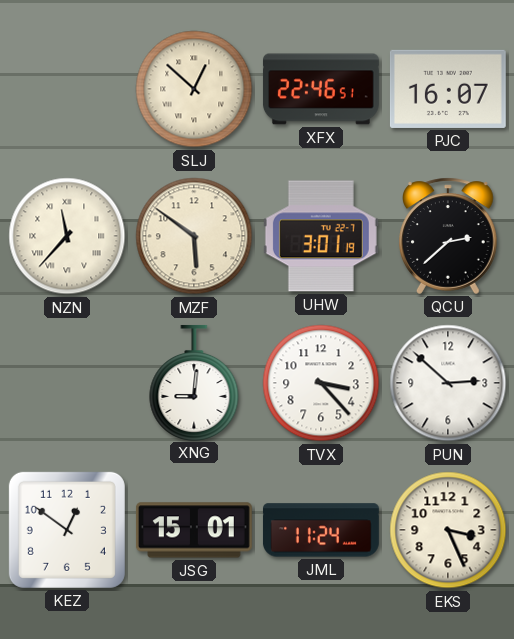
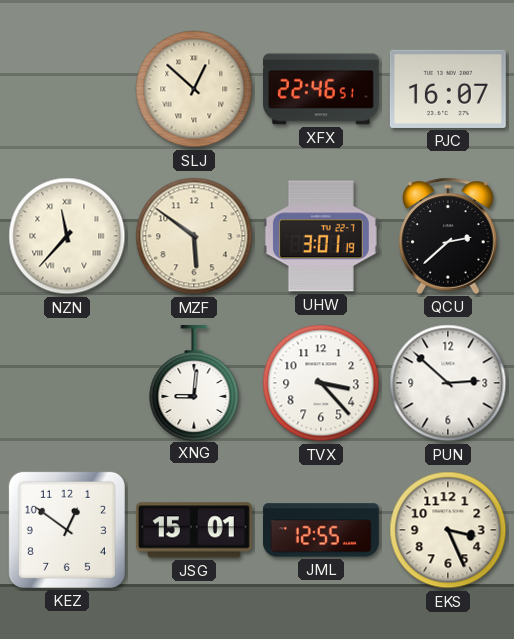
JML: 11:24 -> 12:55 (321, 530)
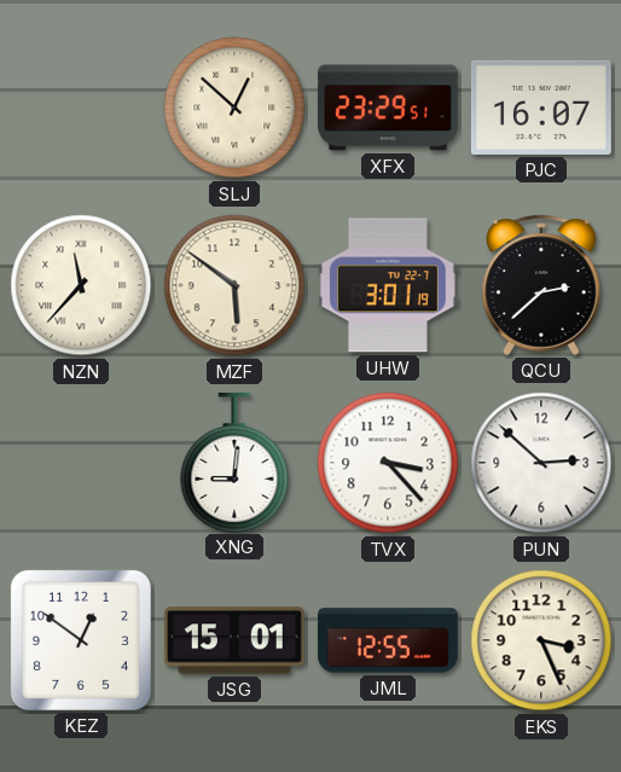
XFX: 22:46 -> 23:29 (388, 108)
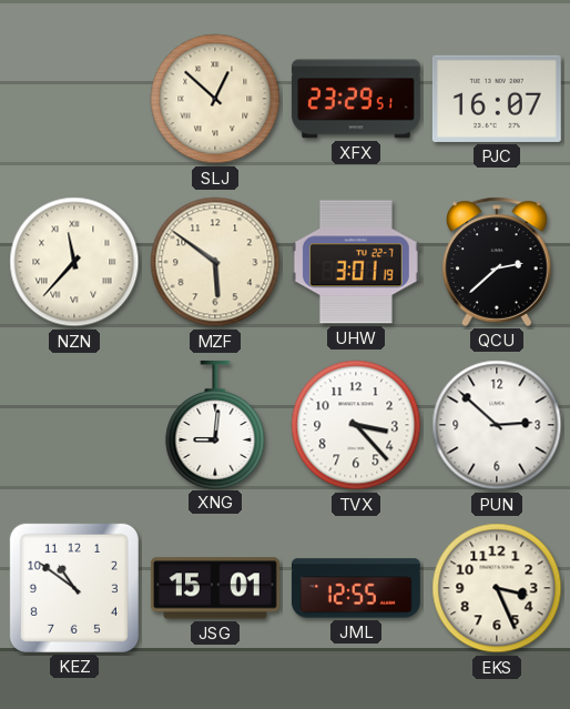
KEZ: 12:51 -> 10:51 (74, 588)
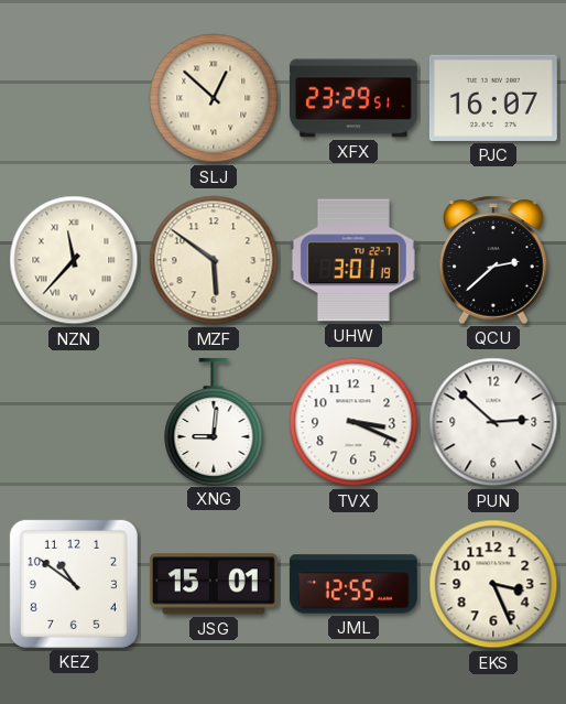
TVX: 3:23 -> 3:19 (353, 422)
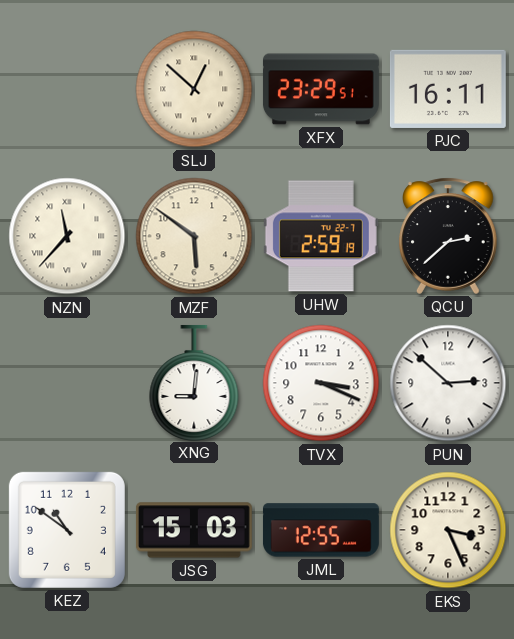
PJC: 16:07 -> 16:11 (448, 89)
UHW: 3:01 -> 2:59 (321, 236)
JSG: 15:01 -> 15:03 (194, 530)
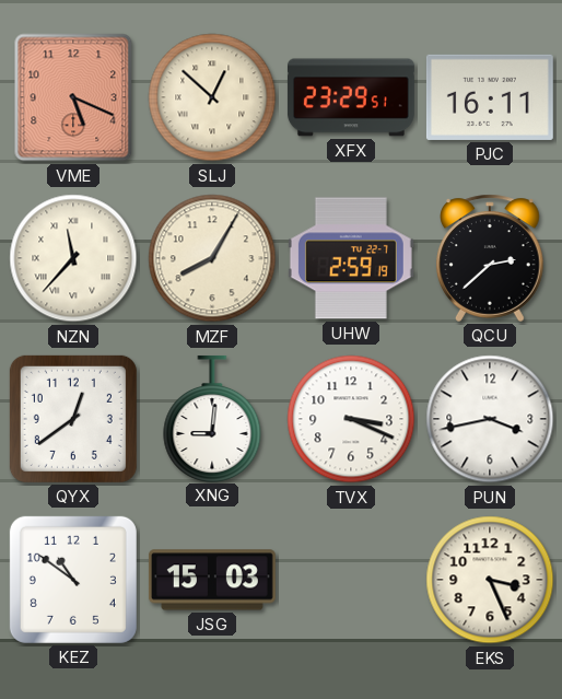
VME: none -> 5:19 (73, 97)
MZF: 5:51 -> 8:05 (212, 258)
QYX: none -> 12:39 (73, 419)
PUN: 2:52 -> 3:43 (490, 419)
JML: 12:55 -> none (321, 530)
